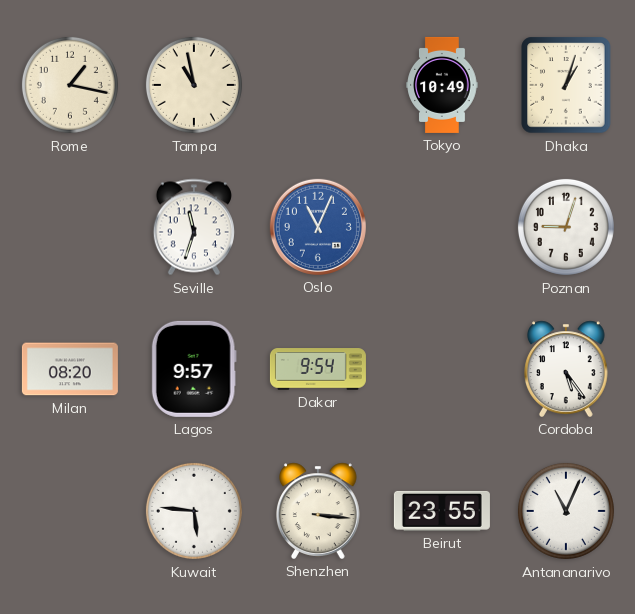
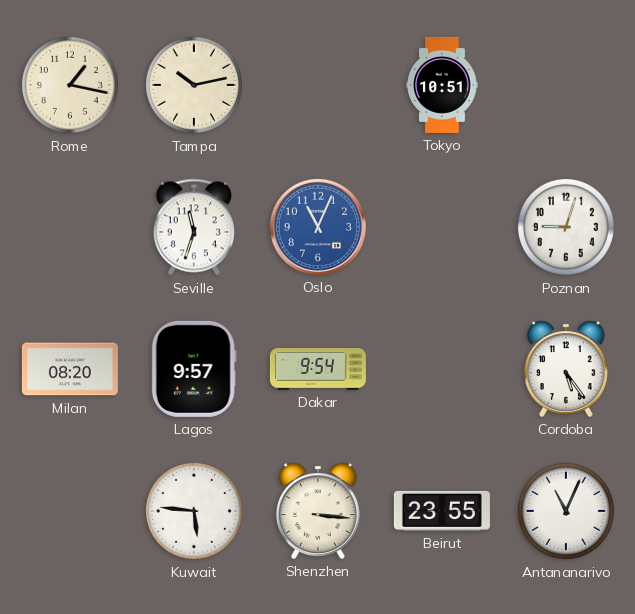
Tampa: 10:58 -> 10:13 (194, 85)
Tokyo: 10:49 -> 10:51 (442, 85)
Dhaka: 1:03 -> none (566, 85)
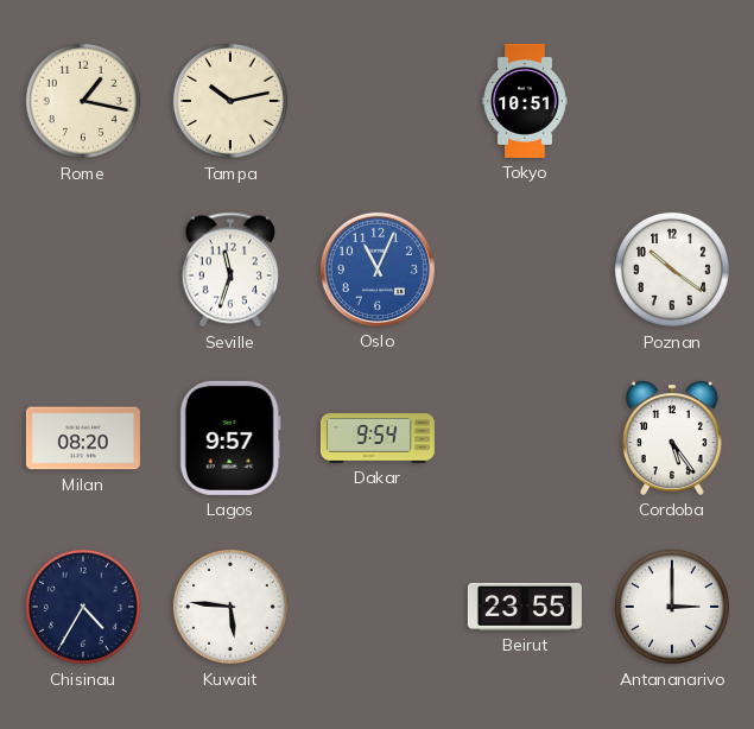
Poznan: 9:03 -> 10:21 (672, 270)
Chisinau: none -> 4:35 (83, 607)
Shenzhen: 3:16 -> none (319, 511)
Antananarivo: 11:04 -> 3:00 (672, 607)
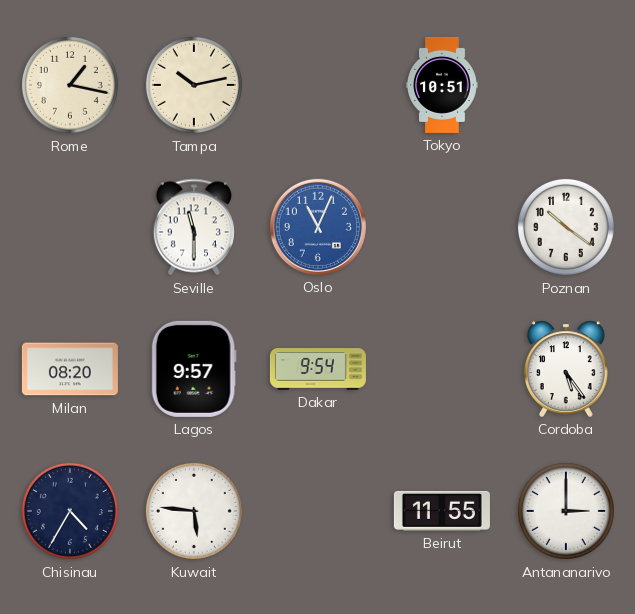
Seville: 11:33 -> 11:30 (194, 227)
Beirut: 23:55 -> 11:55 (442, 511)
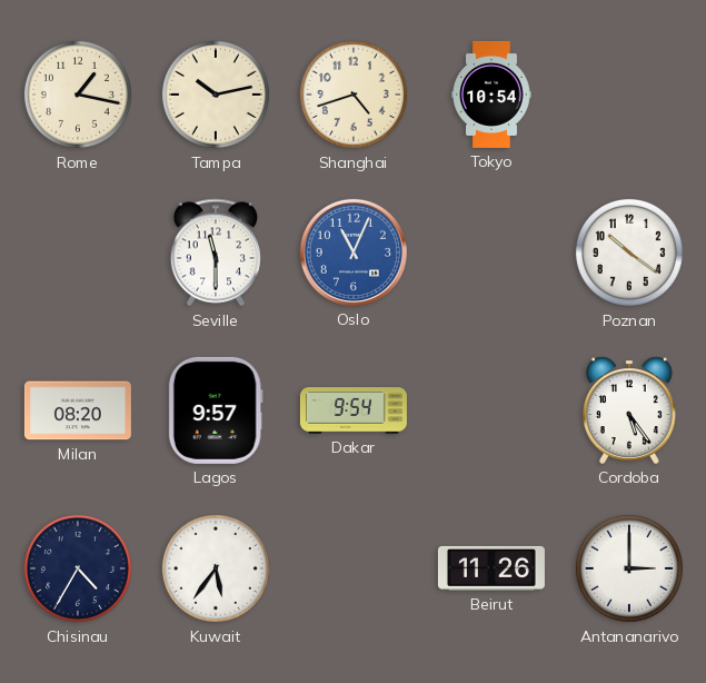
Shanghai: none -> 4:42 (354, 95)
Tokyo: 10:51 -> 10:54 (491, 95)
Kuwait: 5:46 -> 5:36 (216, 568)
Beirut: 11:55 -> 11:26 (491, 568)
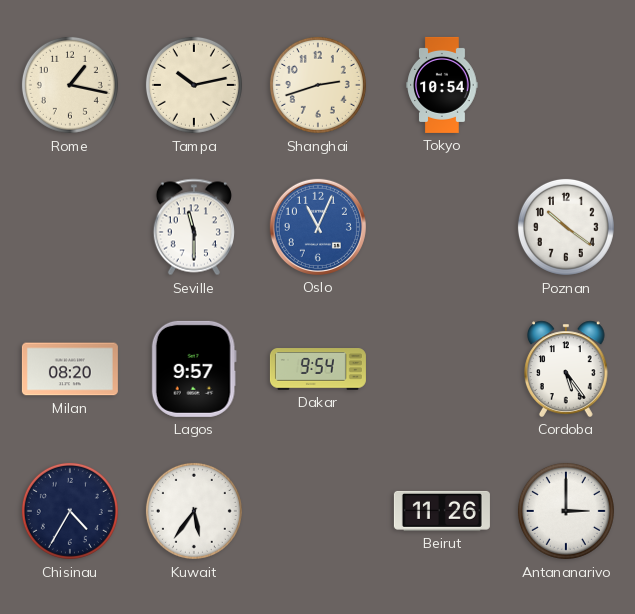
Shanghai: 4:42 -> 2:42 (318, 85)
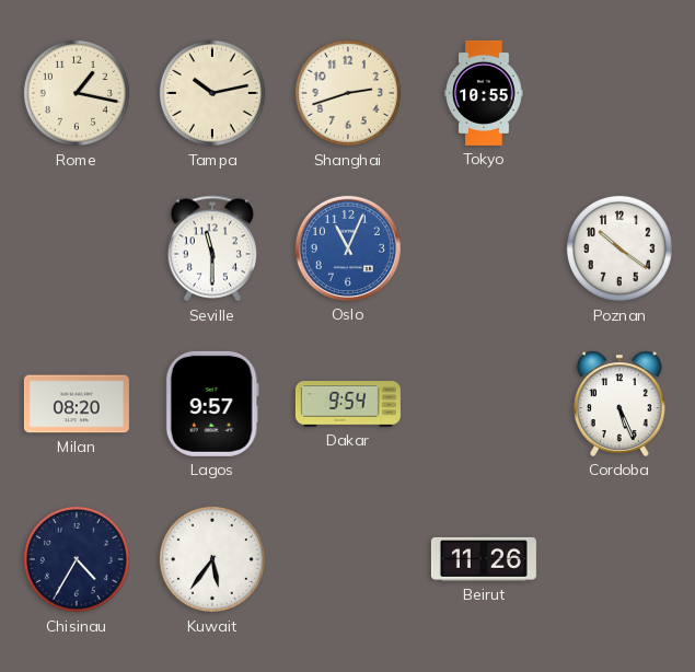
Tokyo: 10:54 -> 10:55 (484, 93)
Cordoba: 5:24 -> 5:26 (621, 404)
Antananarivo: 3:00 -> none (566, 511)
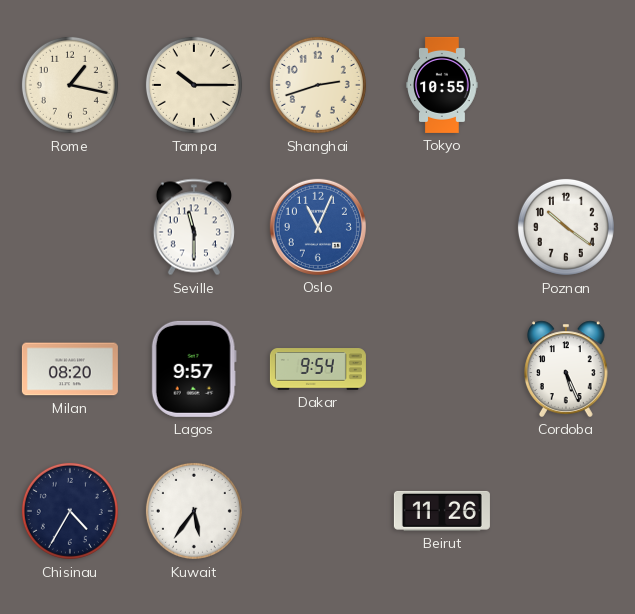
Tampa: 10:13 -> 10:15 (194, 85)
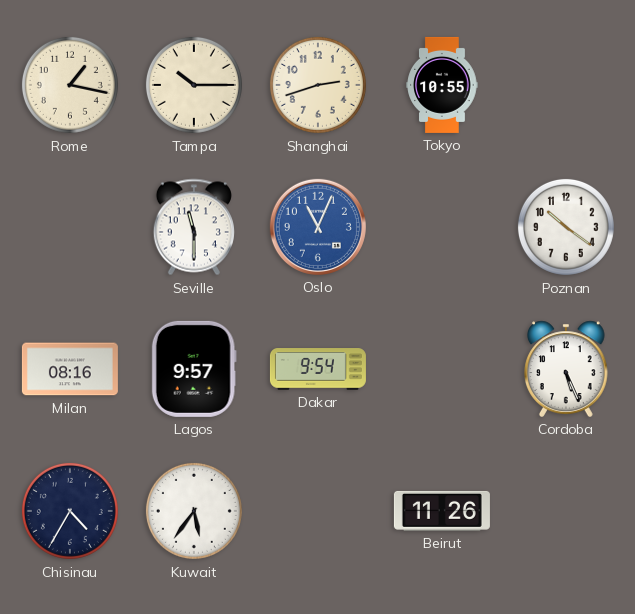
Milan: 08:20 -> 08:16 (70, 369)
